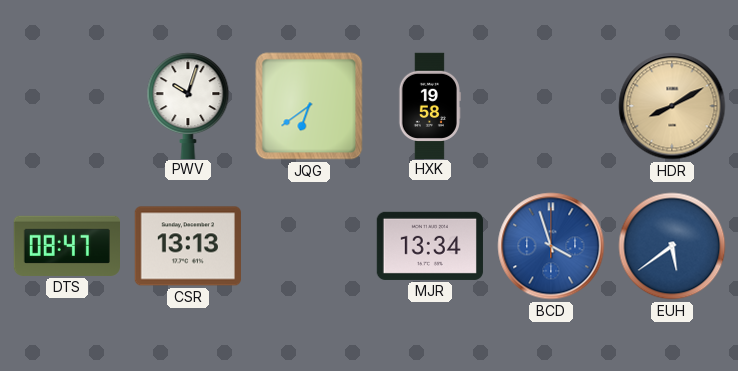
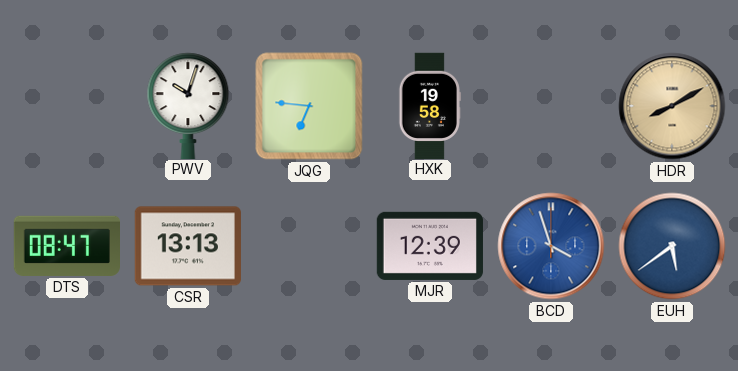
JQG: 6:39 -> 6:46 (309, 106)
MJR: 13:34 -> 12:39 (429, 246)
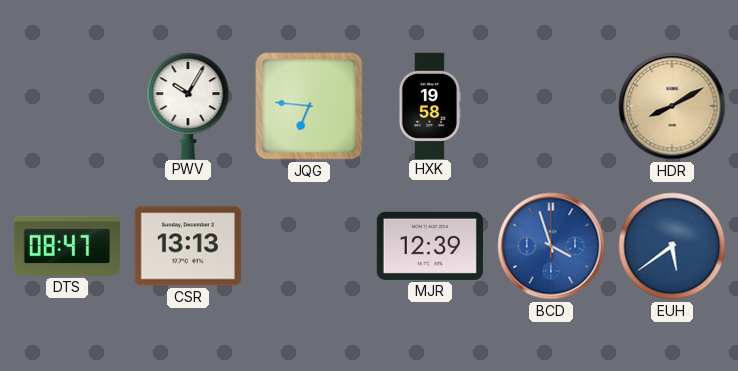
PWV: 10:03 -> 10:05 (188, 105)
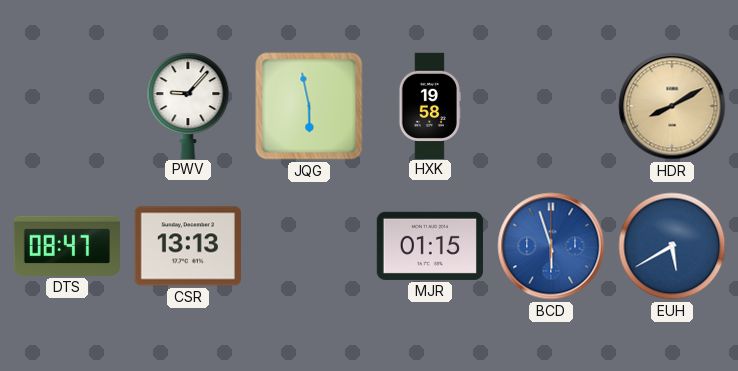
PWV: 10:05 -> 9:07 (188, 105)
JQG: 6:46 -> 5:58 (309, 106)
MJR: 12:39 -> 01:15 (429, 246)
BCD: 3:57 -> 5:57 (551, 246)
EUH: 5:39 -> 5:40 (672, 246)
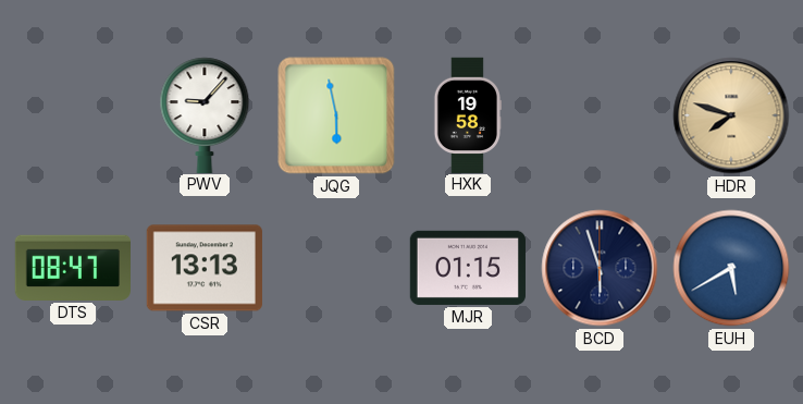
HDR: 8:10 -> 7:48 (731, 115)
BCD dial: blue -> navy (600, 268)
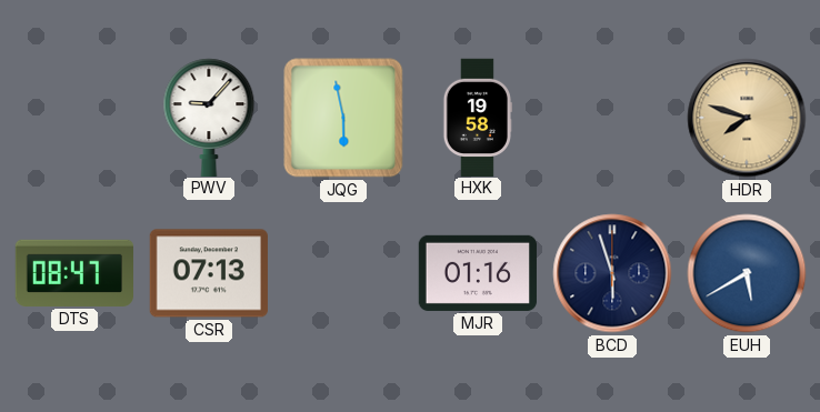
CSR: 13:13 -> 07:13 (209, 273)
MJR: 01:15 -> 01:16 (477, 273)
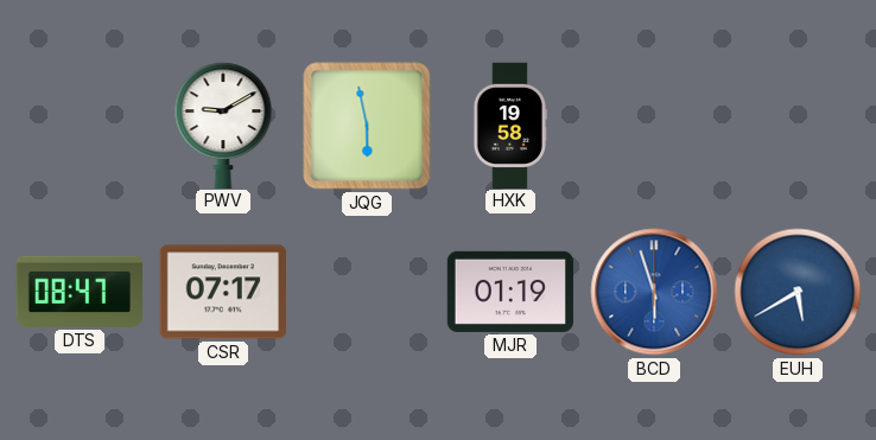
PWV: 9:07 -> 9:10 (223, 125)
HDR: 7:48 -> none (747, 118)
CSR: 07:13 -> 07:17 (223, 292)
MJR: 01:16 -> 01:19 (509, 292)
BCD dial: navy -> blue (654, 292)
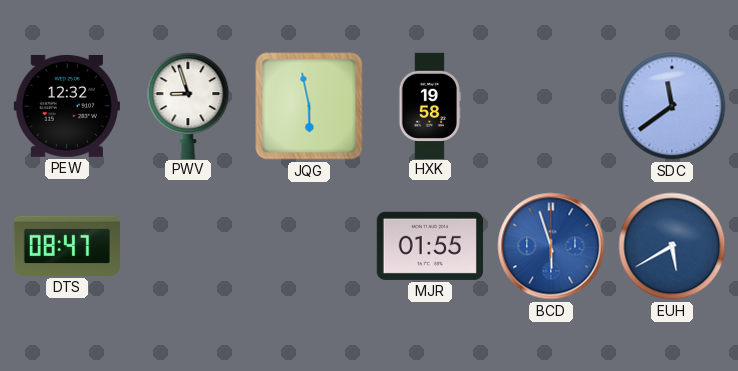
PEW: none -> 12:32 (67, 106)
PWV: 9:10 -> 8:57 (188, 105)
SDC: none -> 11:39 (672, 106)
CSR: 07:17 -> none (223, 292)
MJR: 01:19 -> 01:55 (429, 246)
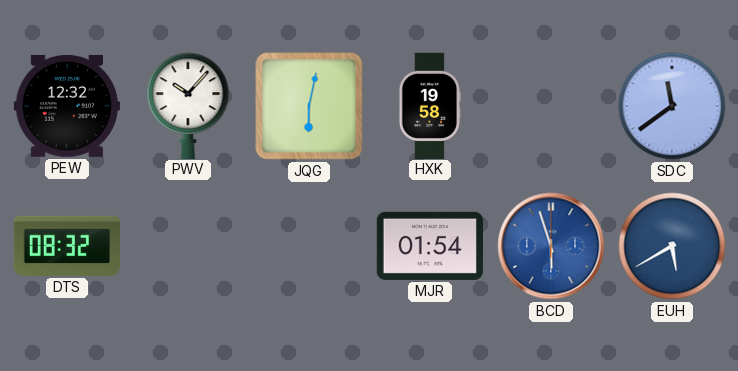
PWV: 8:57 -> 10:07 (188, 105)
JQG: 5:58 -> 6:02 (309, 106)
DTS: 08:47 -> 08:32 (66, 246)
MJR: 01:55 -> 01:54 (429, 246)
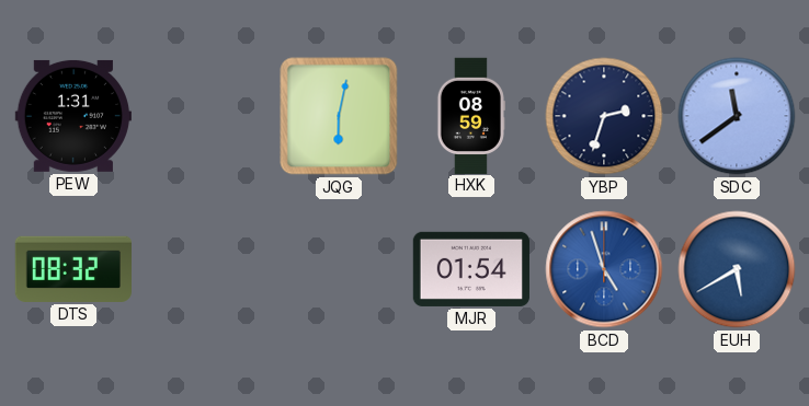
PEW: 12:32 -> 1:31 (73, 116)
PWV: 10:07 -> none (188, 105)
HXK: 19:58 -> 08:59 (471, 115)
YBP: none -> 2:33 (604, 116)
BCD: 5:57 -> 4:57 (604, 269)
